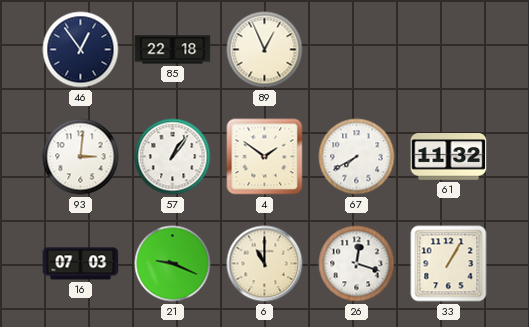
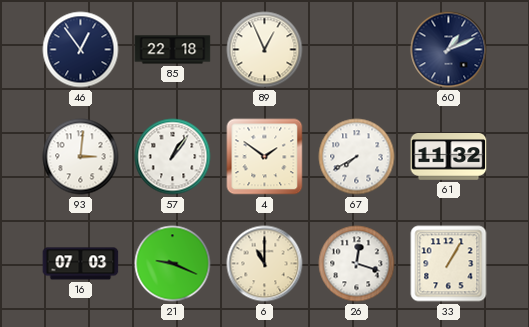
60: none -> 1:11 (449, 50)
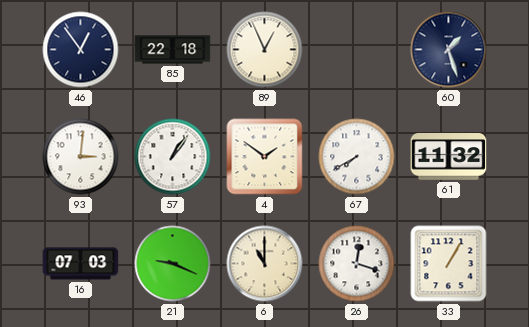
60: 1:11 -> 1:27 (449, 50)
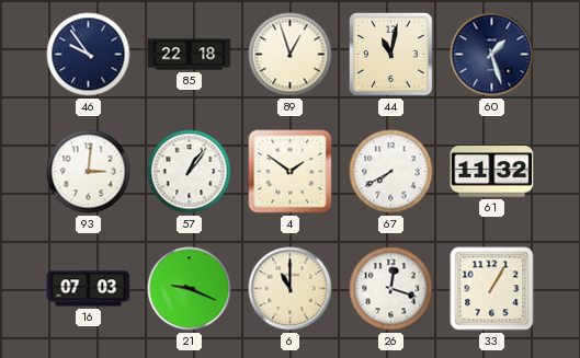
46: 12:54 -> 9:54 (89, 55)
89: 12:56 -> 12:57 (291, 55)
44: none -> 11:02 (391, 55)
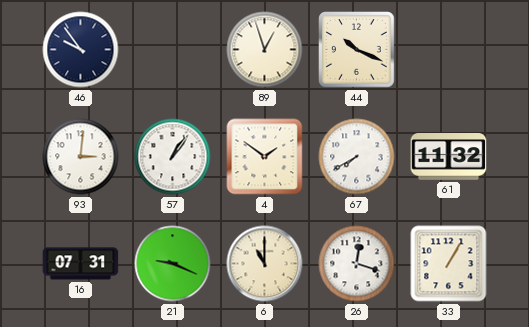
85: 22:18 -> none (190, 55)
44: 11:02 -> 10:19 (357, 50)
60: 1:27 -> none (492, 55)
16: 07:03 -> 07:31 (81, 264)
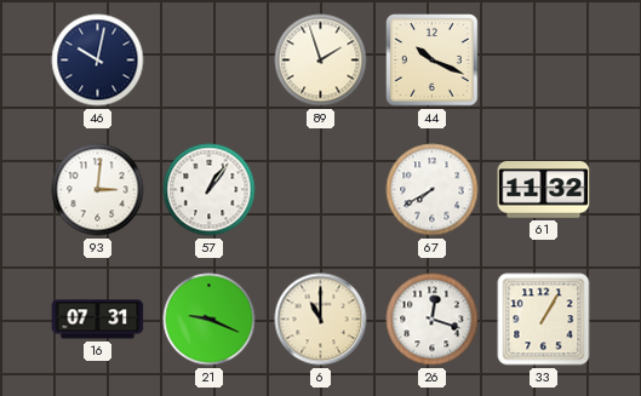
46: 9:54 -> 10:02 (98, 61)
89: 12:57 -> 1:57 (321, 61)
4: 1:51 -> none (265, 157)
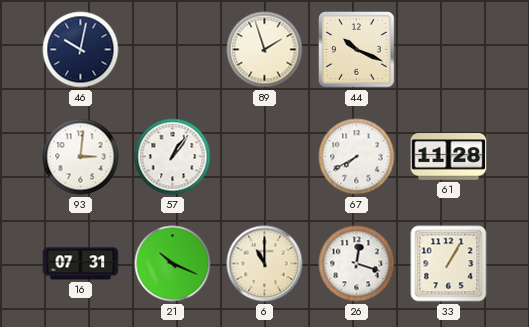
61: 11:32 -> 11:28 (449, 157)
21: 9:19 -> 10:19 (173, 264)
